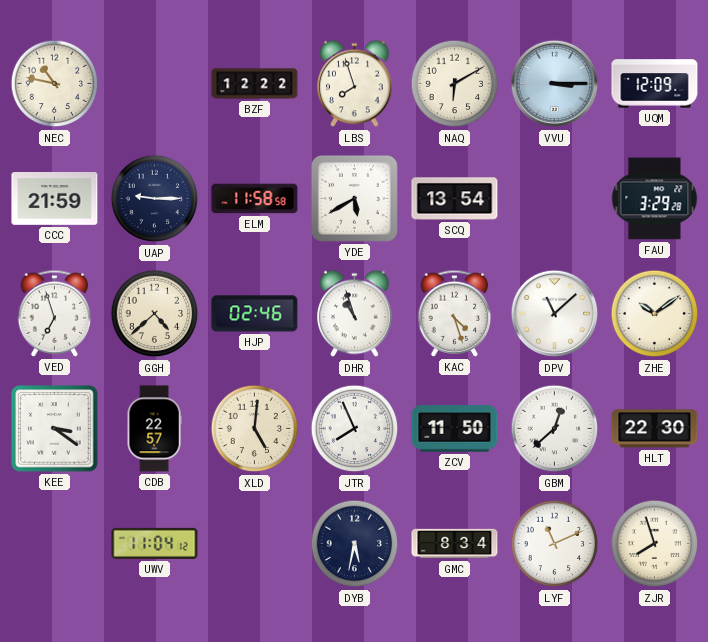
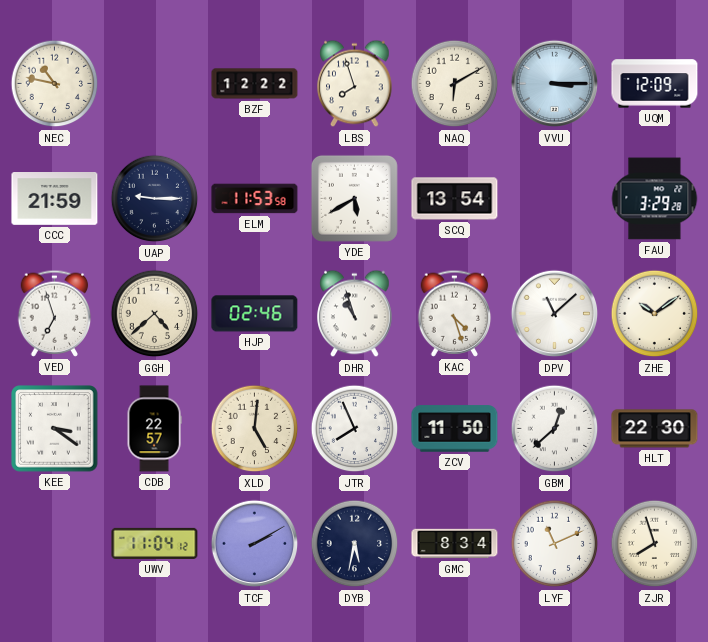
ELM: 11:58 -> 11:53 (255, 199)
TCF: none -> 2:10 (255, 544)
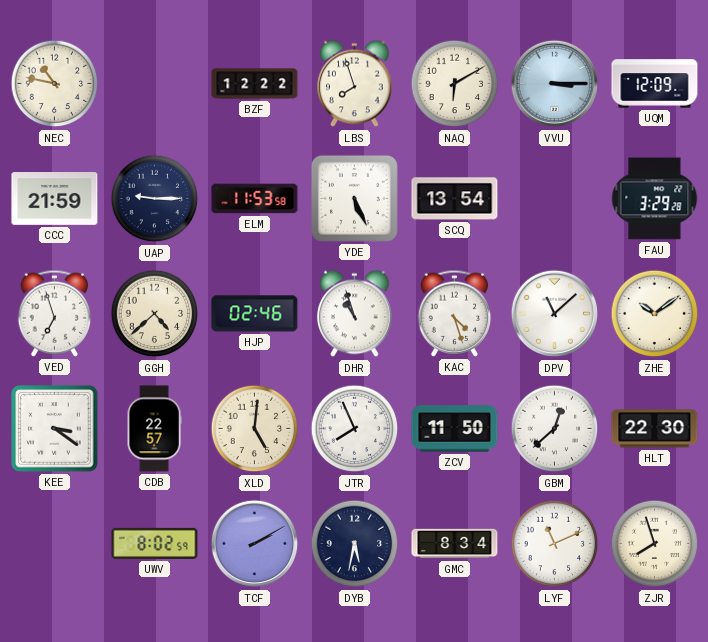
YDE: 5:40 -> 5:26 (354, 198)
UWV: 11:04 -> 8:02 (155, 543)
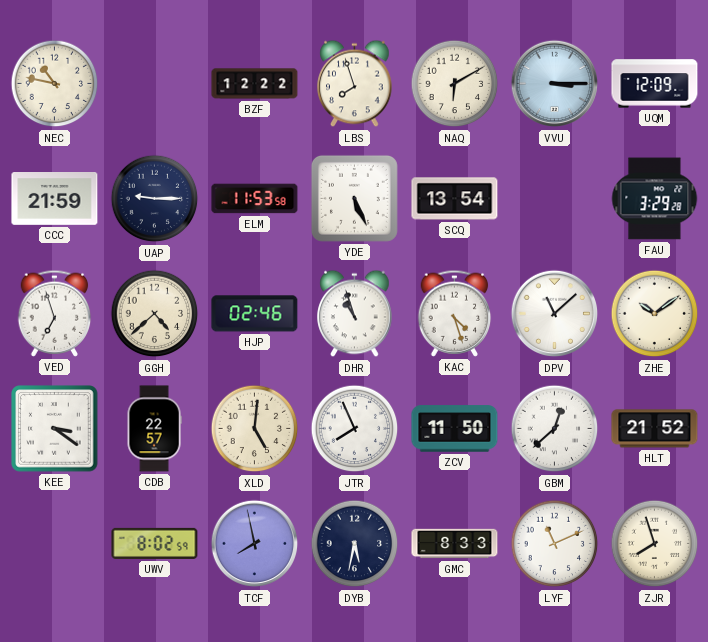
HLT: 22:30 -> 21:52 (655, 429)
TCF: 2:10 -> 7:58 (255, 544)
GMC: 8:34 -> 8:33 (455, 544)
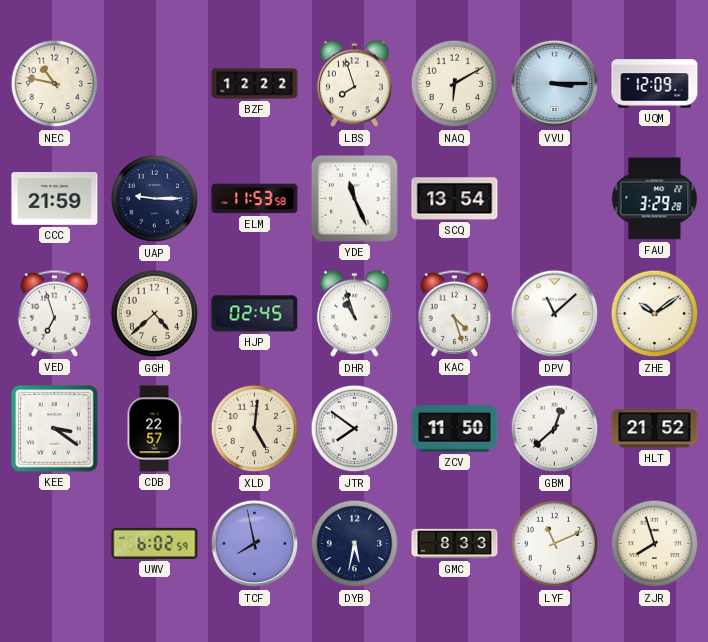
YDE: 5:26 -> 11:26 (354, 198)
HJP: 02:46 -> 02:45 (255, 314)
JTR: 7:56 -> 7:51 (355, 429)
UWV: 8:02 -> 6:02 (155, 543)
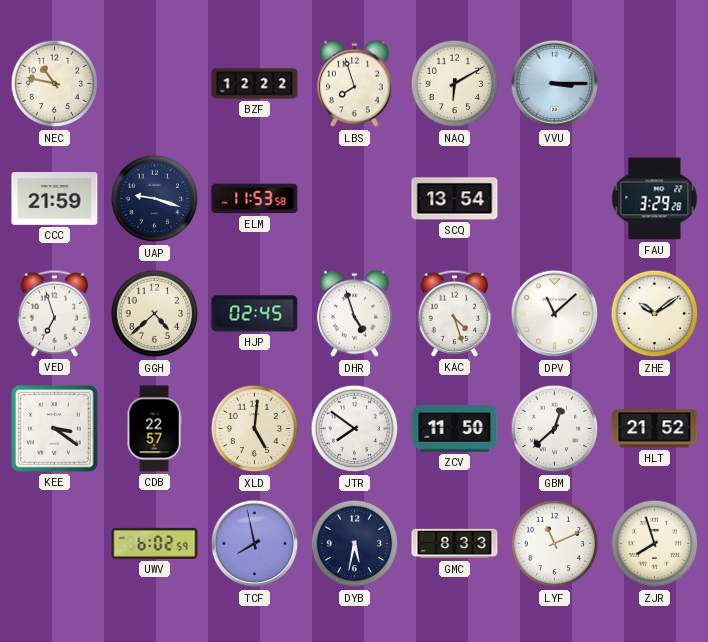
UQM: 12:09 -> none (655, 84)
UAP: 9:15 -> 9:18 (155, 199)
YDE: 11:26 -> none (354, 198)
DHR: 10:57 -> 4:57 (355, 314)
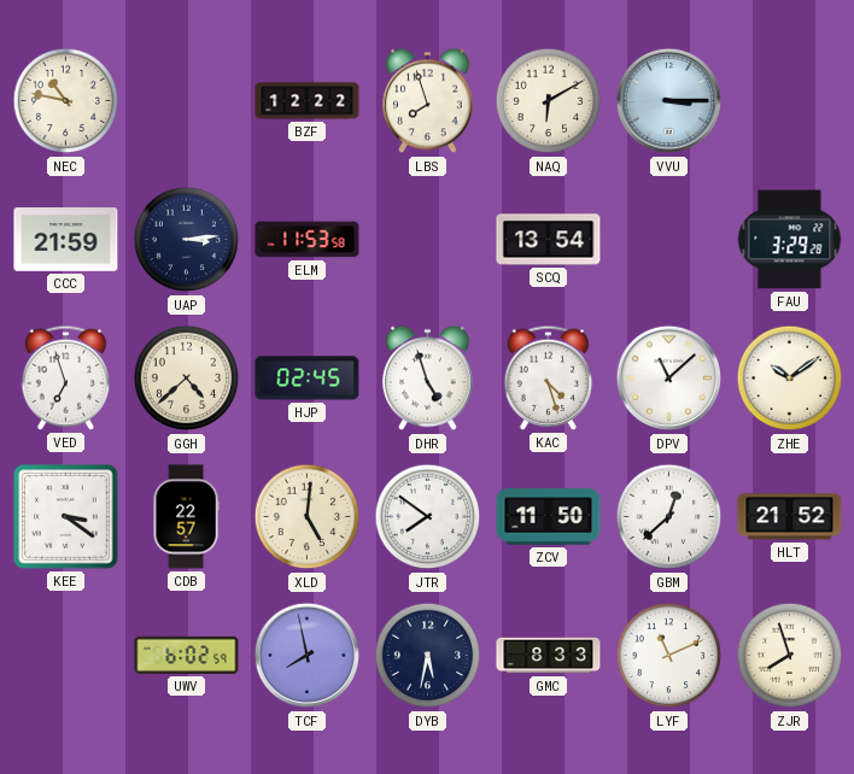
UAP: 9:18 -> 3:14 (187, 240)
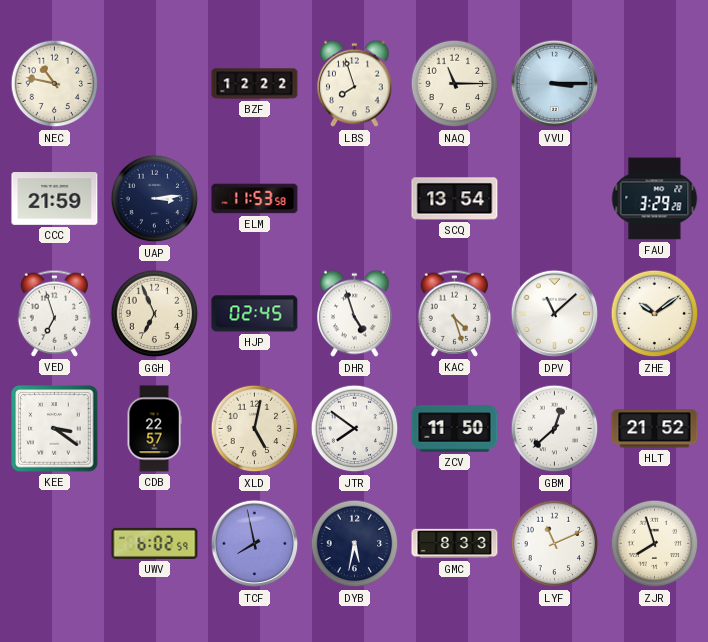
NAQ: 6:10 -> 11:15 (455, 84)
GGH: 4:38 -> 6:56 (155, 314)
XLD: 5:01 -> 5:02 (255, 429)
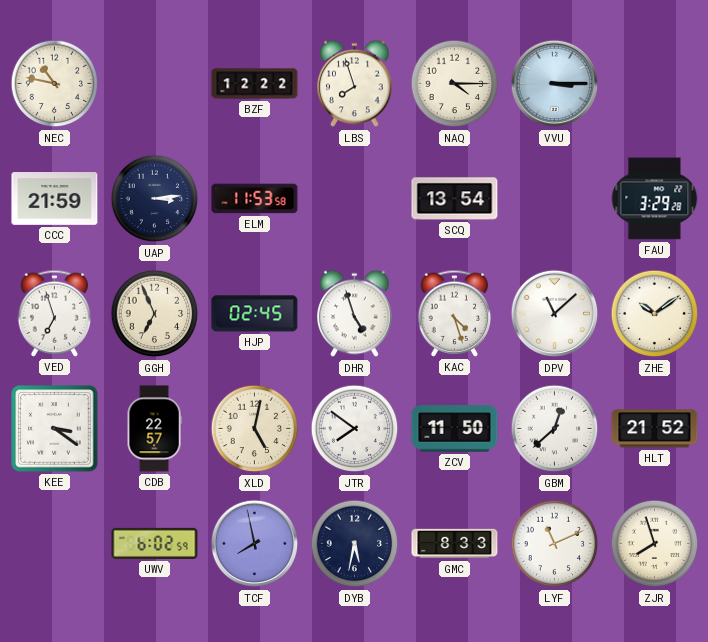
NAQ: 11:15 -> 4:15 (455, 84)
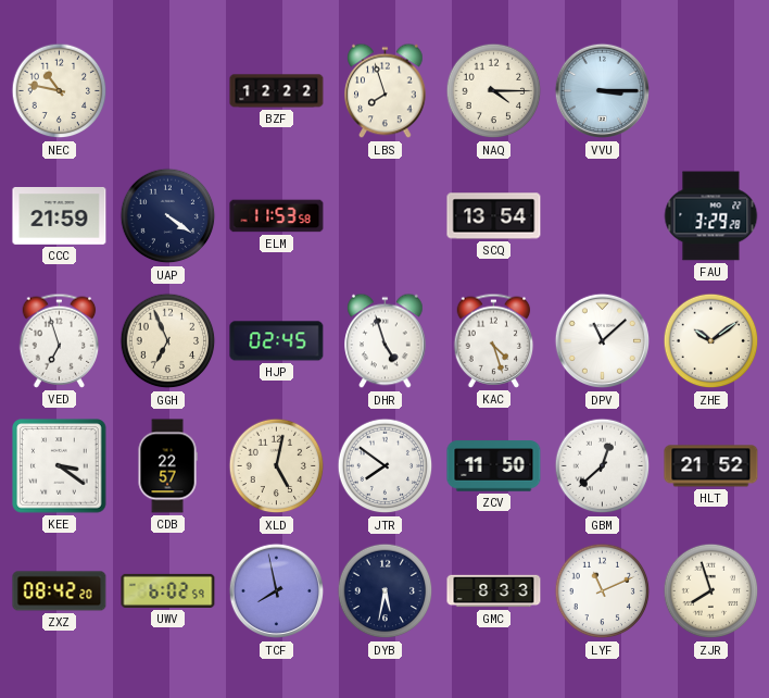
UAP: 3:14 -> 4:21 (168, 216)
ZXZ: none -> 08:42 (60, 591)
